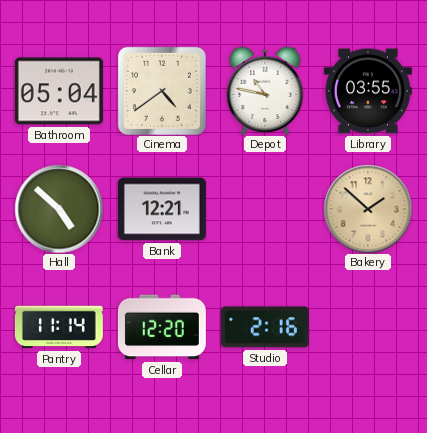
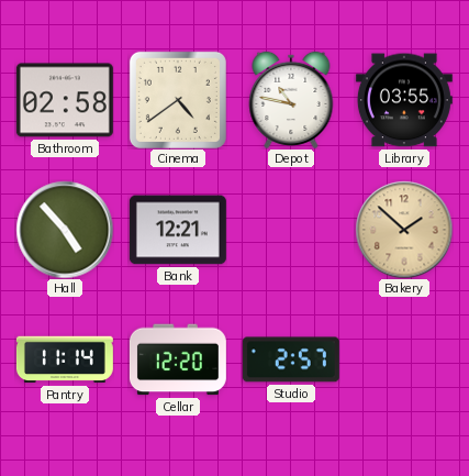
Bathroom: 05:04 -> 02:58 (65, 100)
Hall: 4:52 -> 4:53 (65, 230)
Studio: 2:16 -> 2:57 (291, 359)
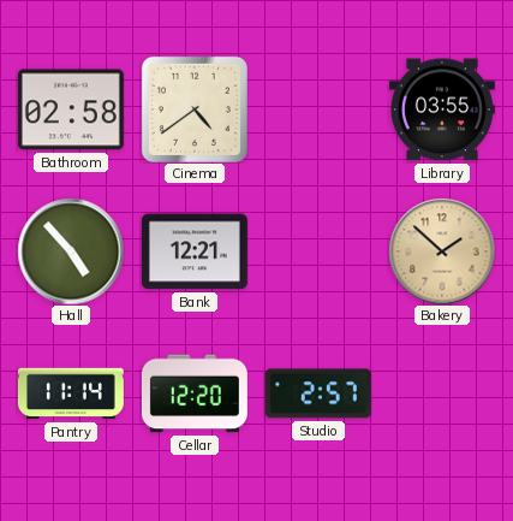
Depot: 10:47 -> none (291, 100)
